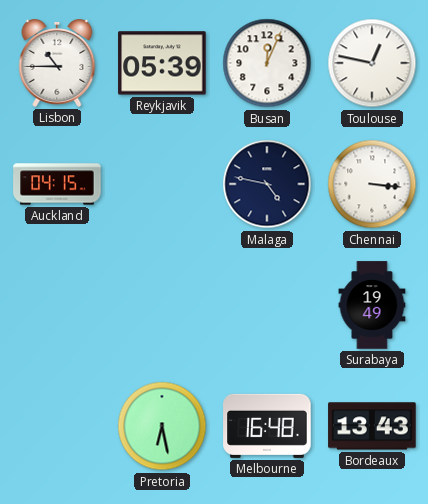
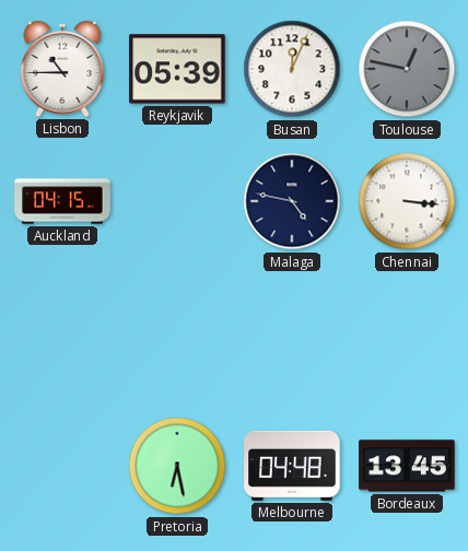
Toulouse dial: white -> grey (407, 69)
Surabaya: 19:49 -> none (372, 305)
Melbourne: 16:48 -> 04:48 (292, 466)
Bordeaux: 13:43 -> 13:45 (407, 466)
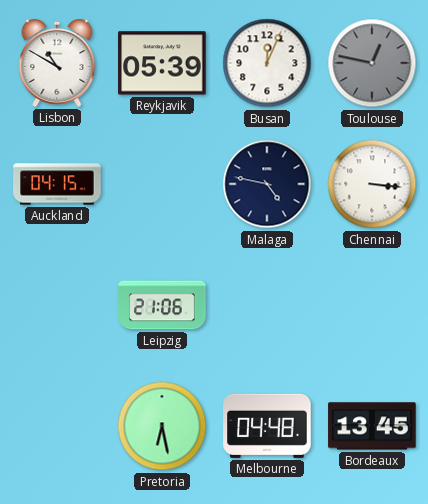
Lisbon: 10:45 -> 10:50 (57, 64)
Leipzig: none -> 21:06 (162, 305)
